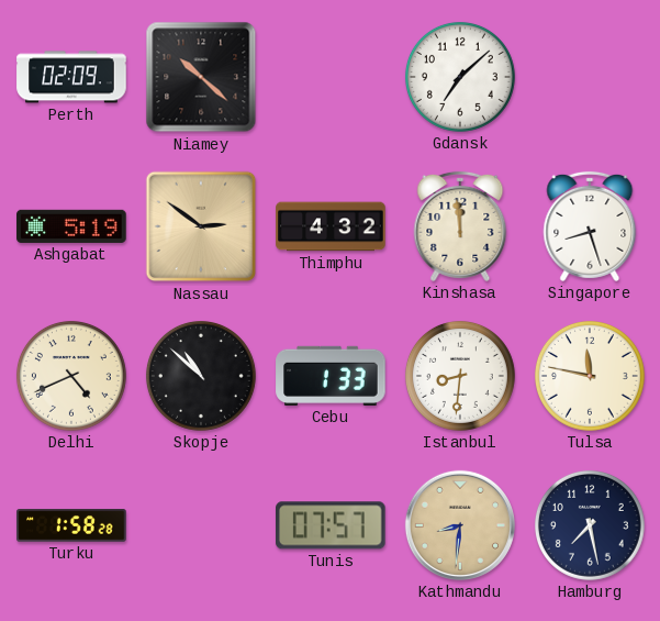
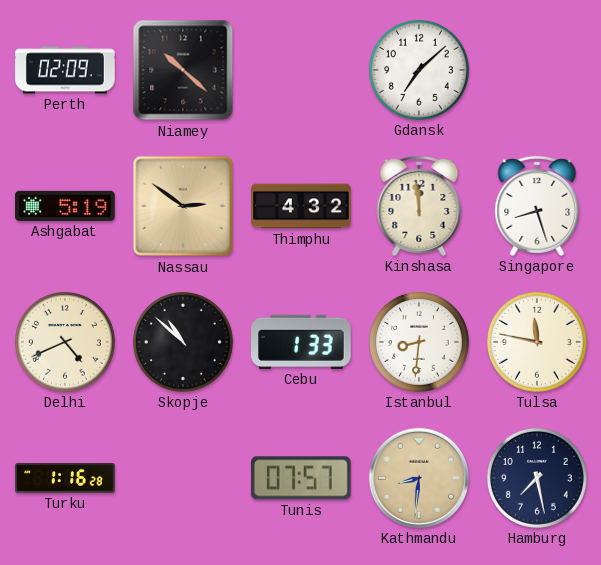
Turku: 1:58 -> 1:16 (65, 478)
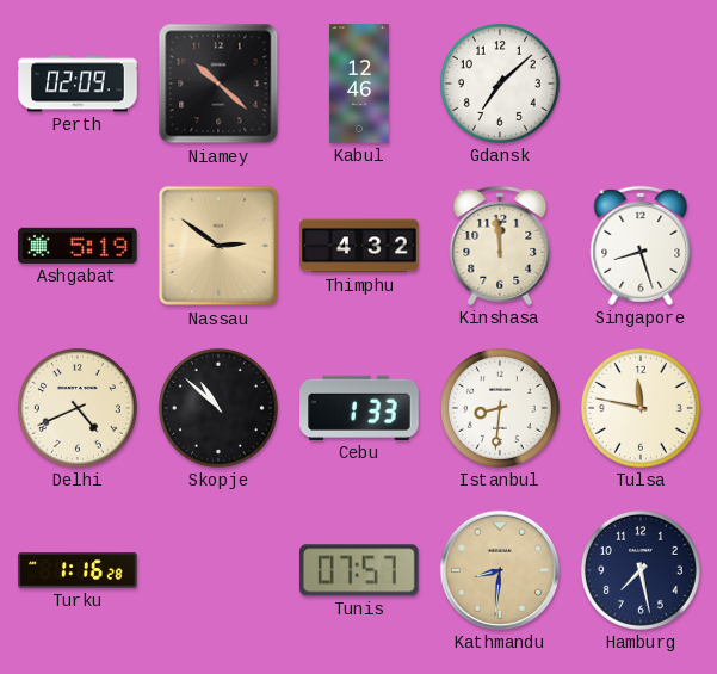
Kabul: none -> 12:46 (359, 84)
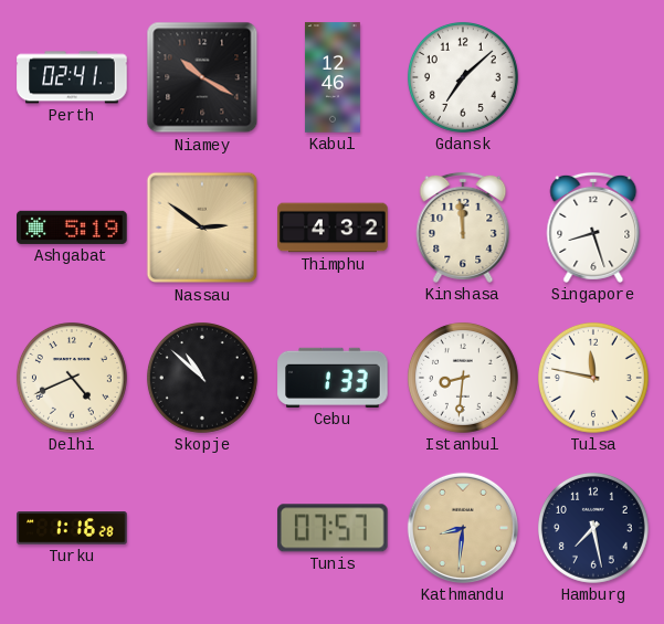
Perth: 02:09 -> 02:41 (72, 77)
Niamey: 10:22 -> 10:20 (202, 77)
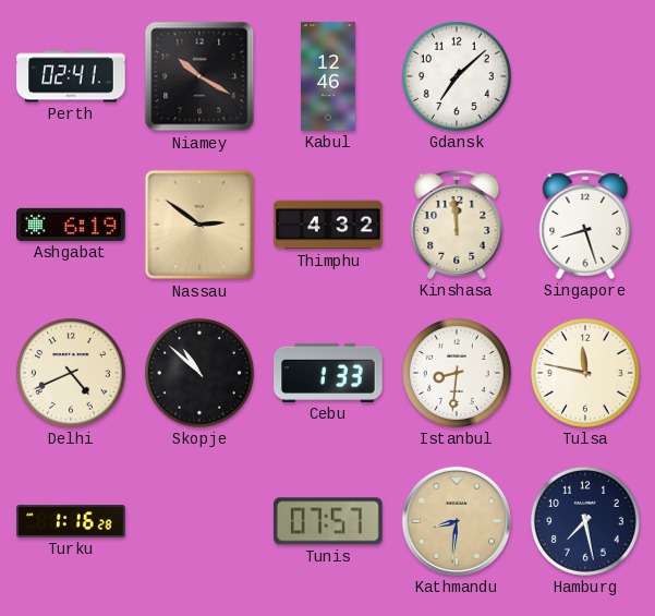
Ashgabat: 5:19 -> 6:19 (71, 225)
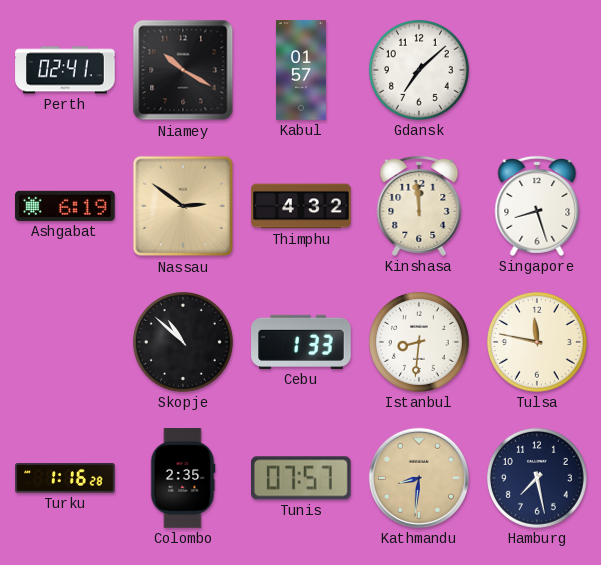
Kabul: 12:46 -> 01:57 (301, 70)
Delhi: 4:41 -> none (71, 373)
Colombo: none -> 2:35 (183, 478)
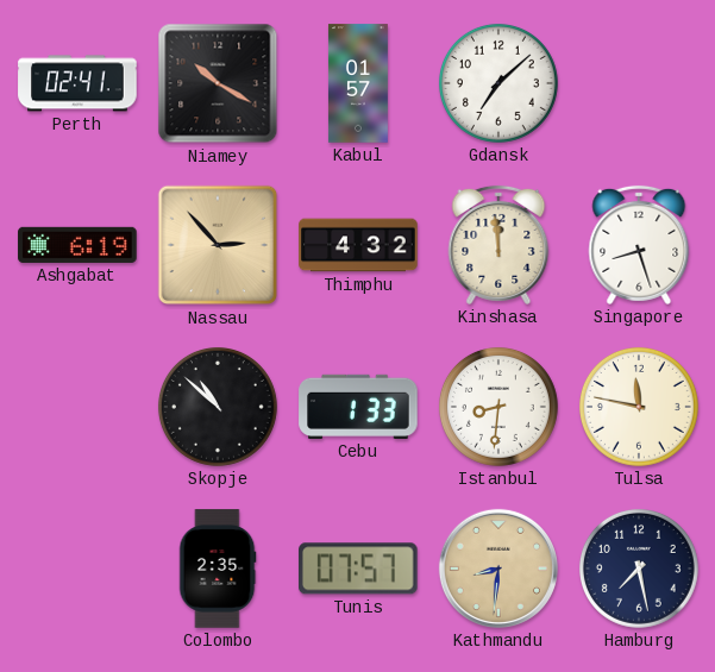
Nassau: 2:51 -> 2:53 (218, 245)
Turku: 1:16 -> none (65, 478)
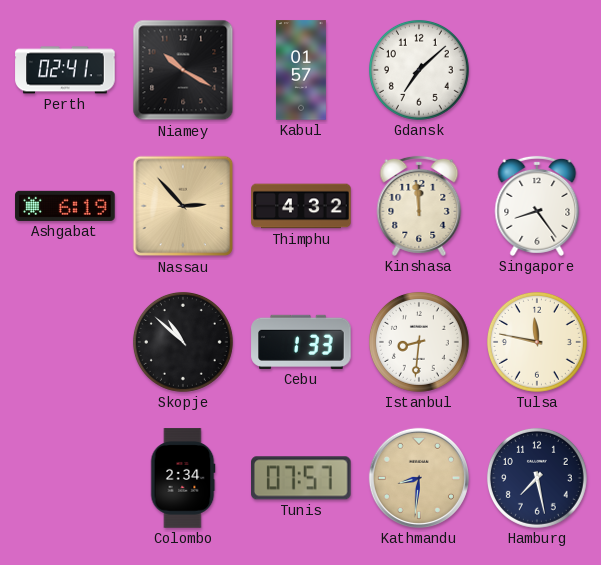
Singapore: 8:27 -> 8:24 (537, 206)
Colombo: 2:35 -> 2:34 (183, 478)
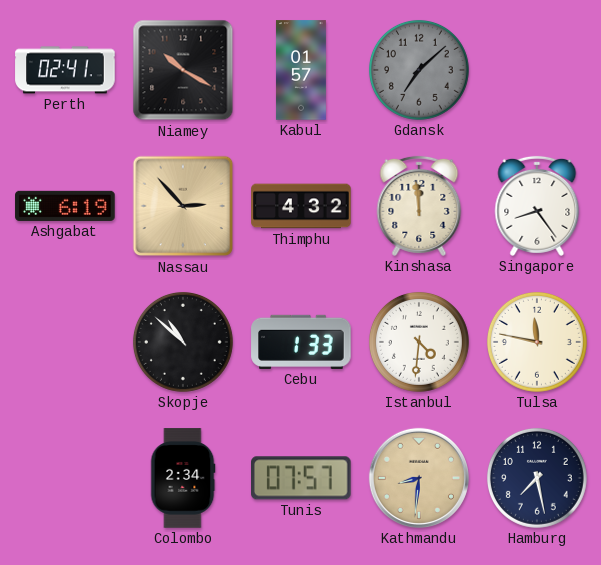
Gdansk dial: white -> grey (419, 70)
Istanbul: 8:31 -> 4:31 (419, 342)
